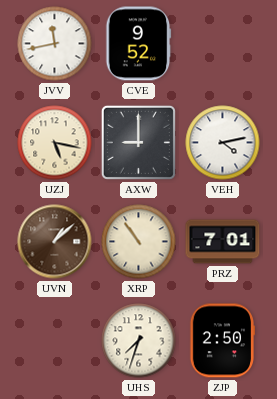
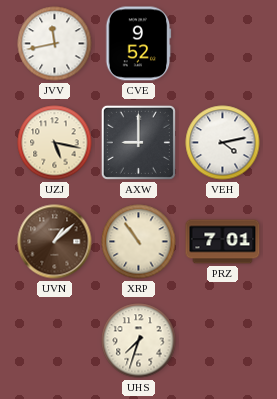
ZJP: 2:50 -> none (221, 341)
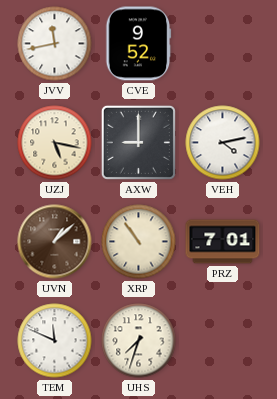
TEM: none -> 11:49 (55, 341)
